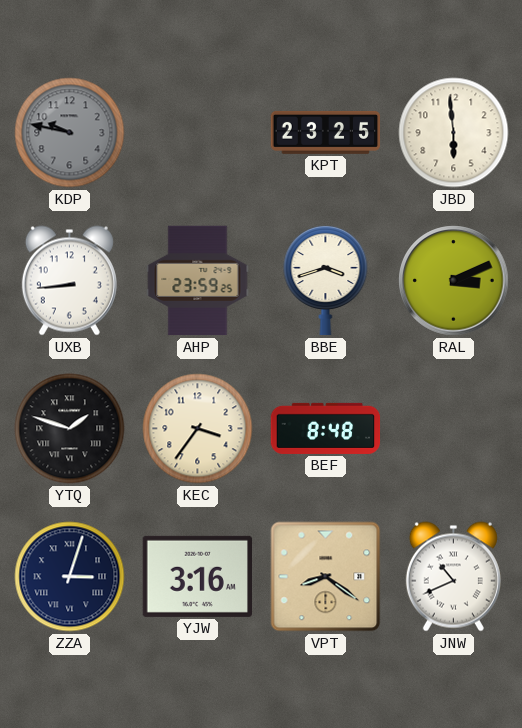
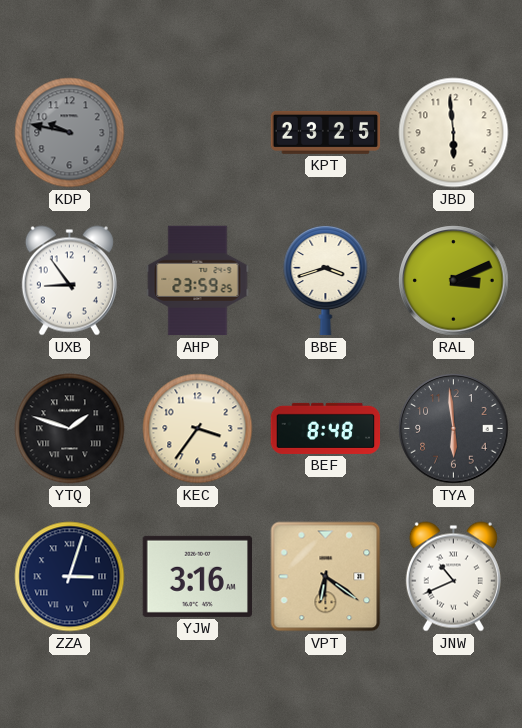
UXB: 8:44 -> 8:54 (69, 281)
TYA: none -> 5:59 (454, 429)
VPT: 8:21 -> 6:21 (326, 577)
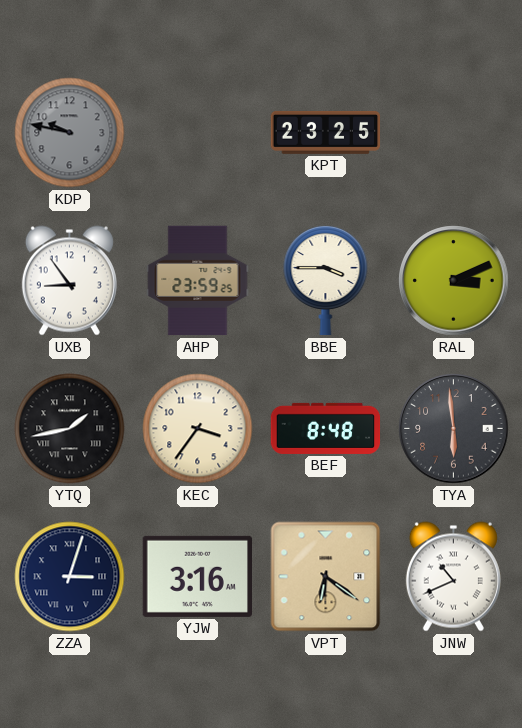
JBD: 5:59 -> none (454, 133)
BBE: 3:42 -> 3:45 (326, 280)
YTQ: 1:48 -> 1:43 (70, 429)
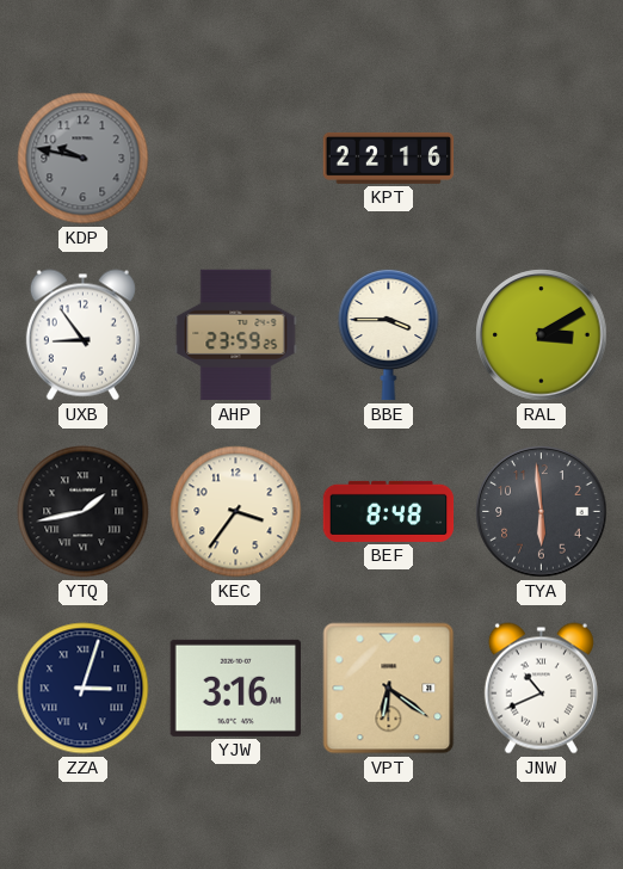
KPT: 23:25 -> 22:16 (389, 158)
RAL: 3:11 -> 3:10 (542, 335)
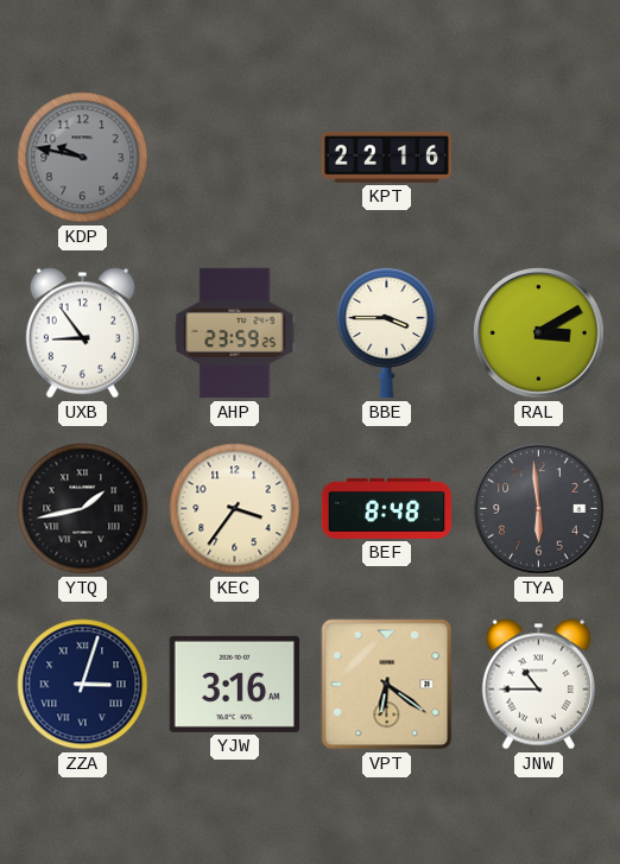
JNW: 10:41 -> 10:45 (538, 685)
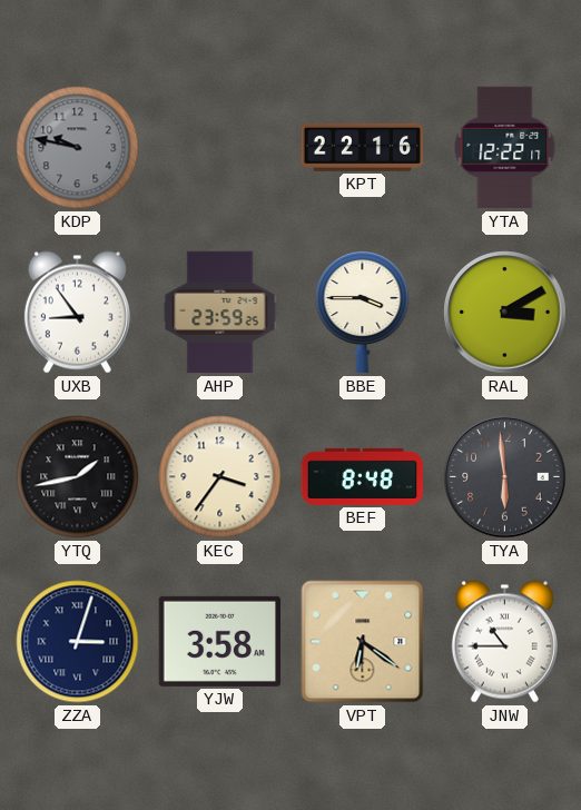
YTA: none -> 12:22 (505, 148)
YJW: 3:16 -> 3:58 (219, 641)
